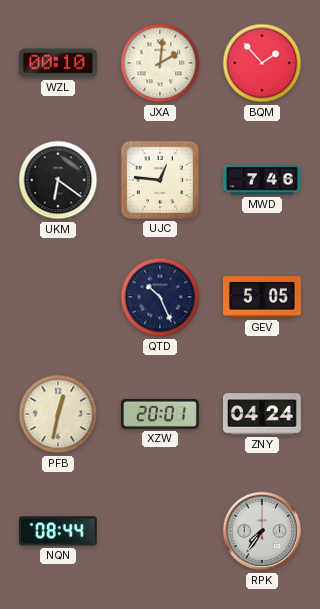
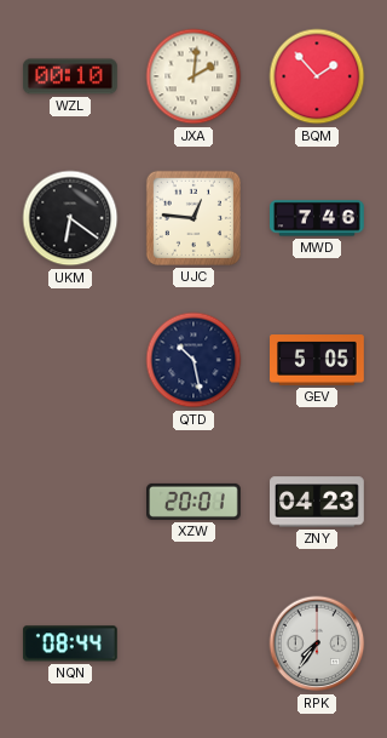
QTD: 10:26 -> 10:28 (193, 360)
PFB: 12:32 -> none (58, 414)
ZNY: 04:24 -> 04:23 (318, 502)
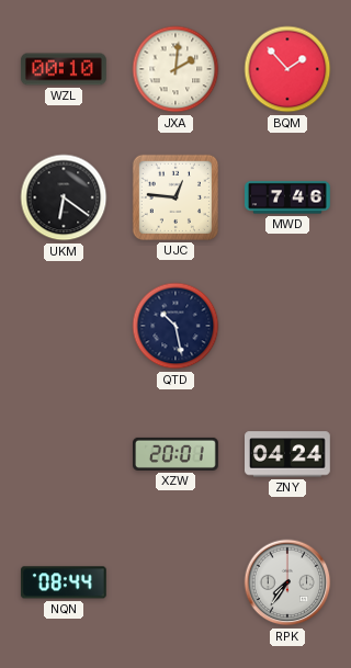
GEV: 5:05 -> none (318, 360)
ZNY: 04:23 -> 04:24 (288, 454)
